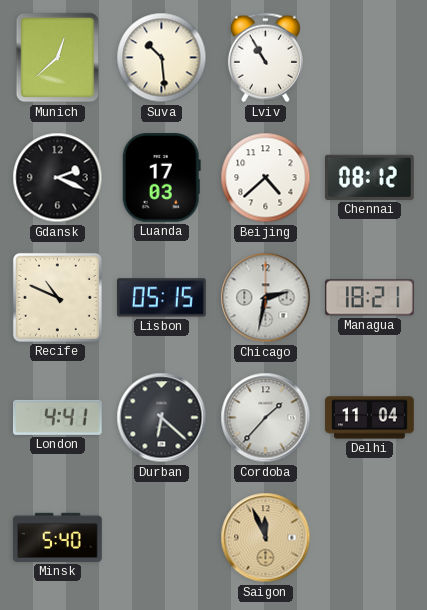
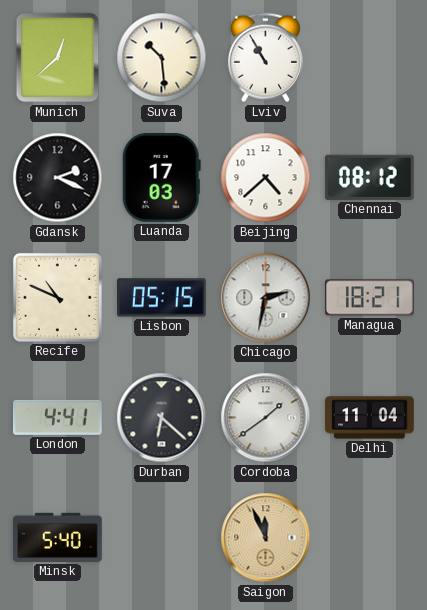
Cordoba: 1:37 -> 1:39 (266, 418)
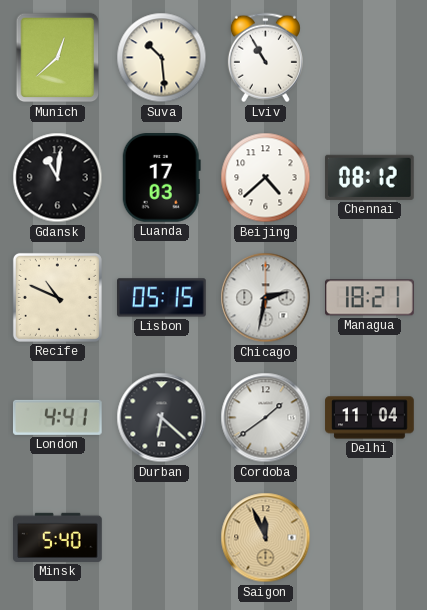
Gdansk: 2:19 -> 11:01 (58, 178)
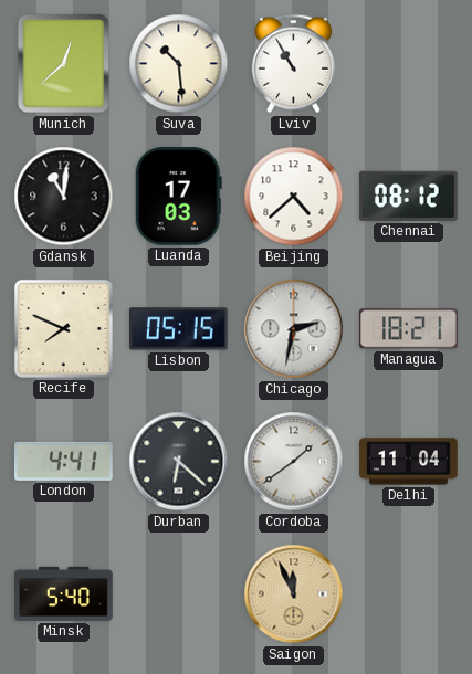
Recife: 10:49 -> 7:49 (63, 328)
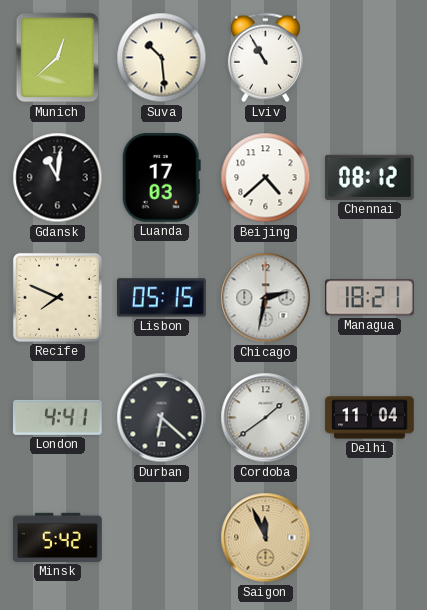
Minsk: 5:40 -> 5:42 (58, 537)
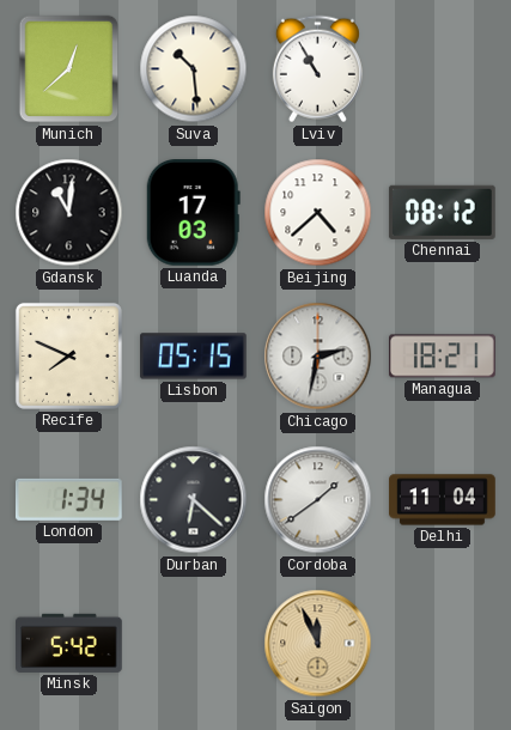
London: 4:41 -> 1:34 (69, 499)
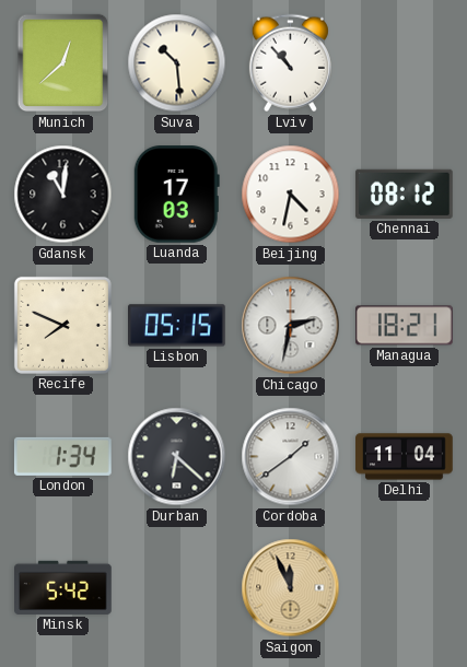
Lviv: 10:55 -> 10:53 (290, 63)
Beijing: 4:38 -> 4:32 (291, 195)
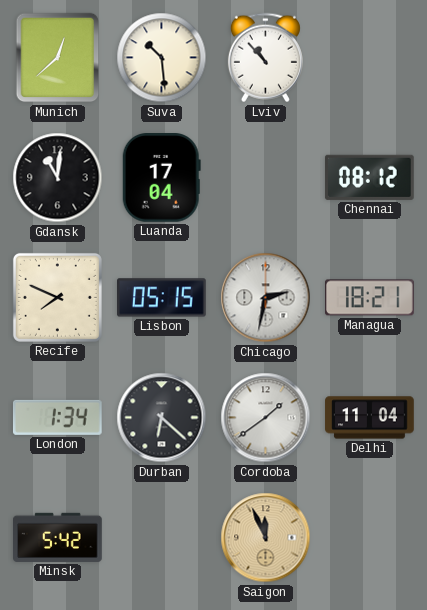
Luanda: 17:03 -> 17:04 (161, 178)
Beijing: 4:32 -> none (291, 195)
